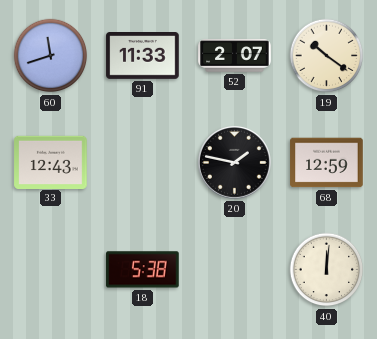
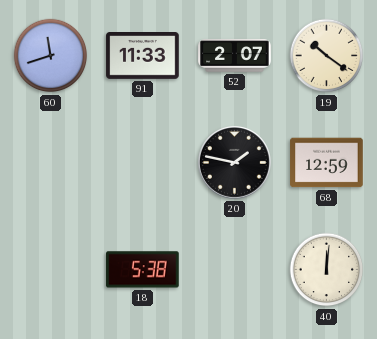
33: 12:43 -> none (51, 162)
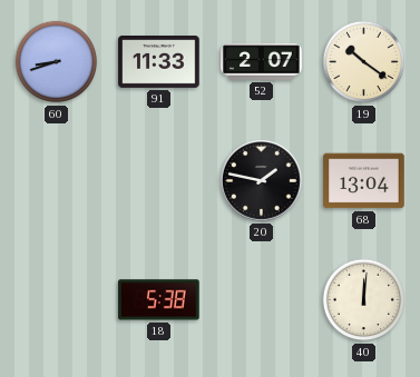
60: 11:42 -> 8:42 (57, 62)
68: 12:59 -> 13:04 (364, 181)
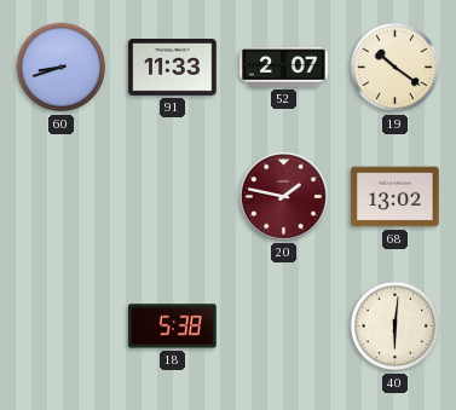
20 dial: black -> burgundy (283, 196)
68: 13:04 -> 13:02 (396, 197)
40: 12:01 -> 6:01 (396, 327)
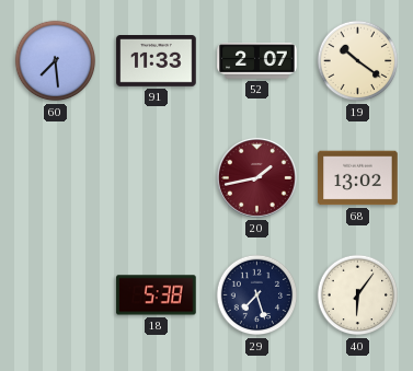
60: 8:42 -> 7:29 (56, 61)
20: 1:47 -> 1:43 (256, 177)
29: none -> 7:27 (257, 295)
40: 6:01 -> 6:06 (358, 295)
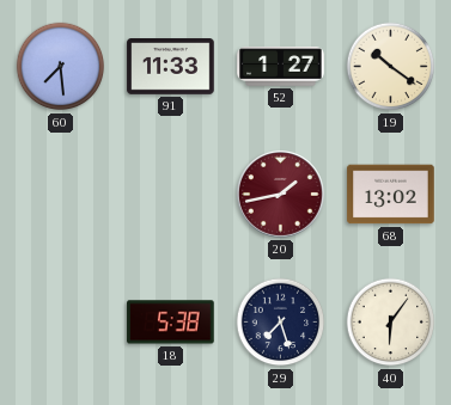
52: 2:07 -> 1:27 (281, 67)
